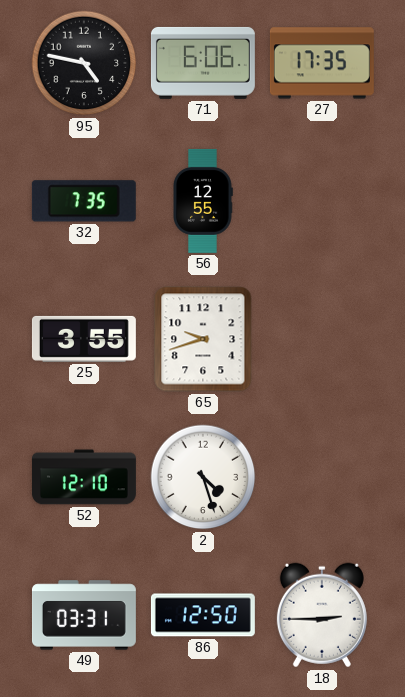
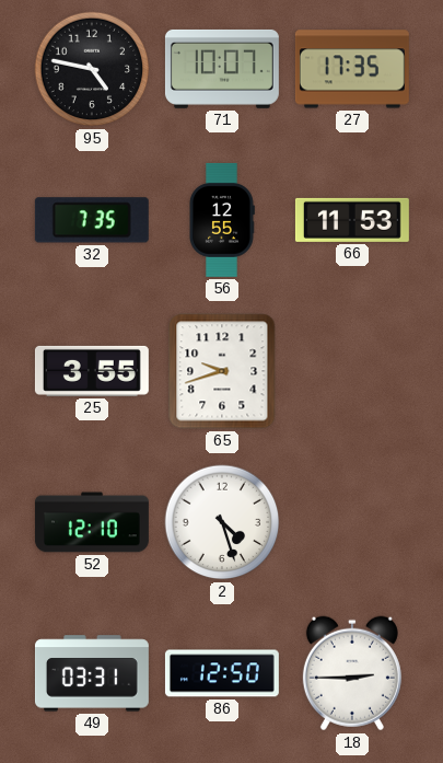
71: 6:06 -> 10:07 (222, 69)
66: none -> 11:53 (352, 220)
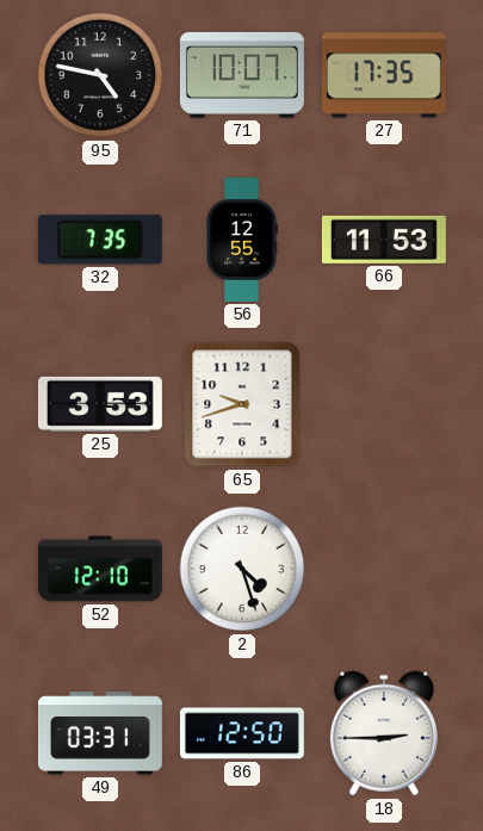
25: 3:55 -> 3:53 (100, 404)
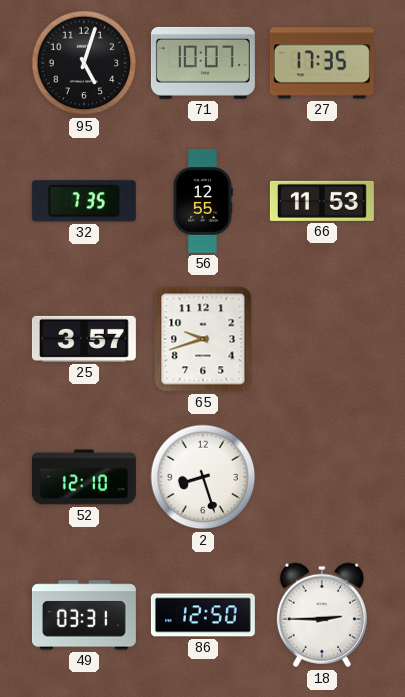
95: 4:47 -> 5:03 (84, 63)
25: 3:53 -> 3:57 (84, 339)
2: 4:27 -> 8:27 (203, 477)
